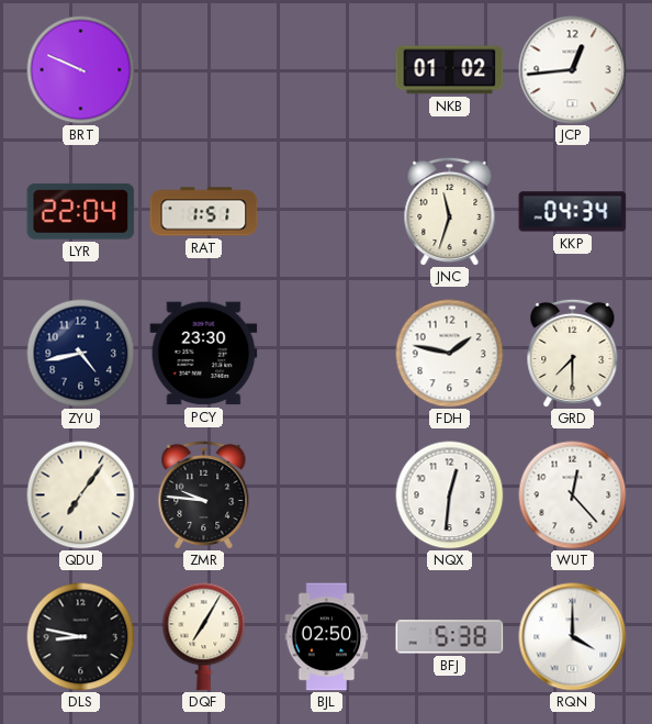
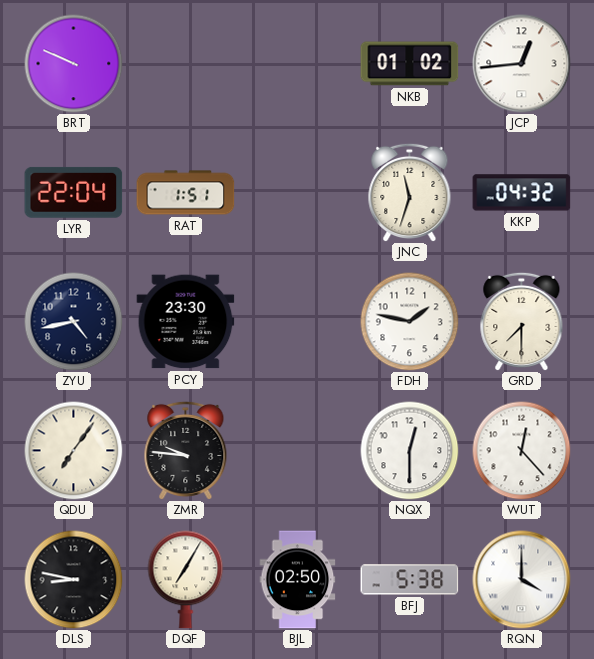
KKP: 04:34 -> 04:32 (522, 193)
NQX: 12:31 -> 12:30 (410, 451)
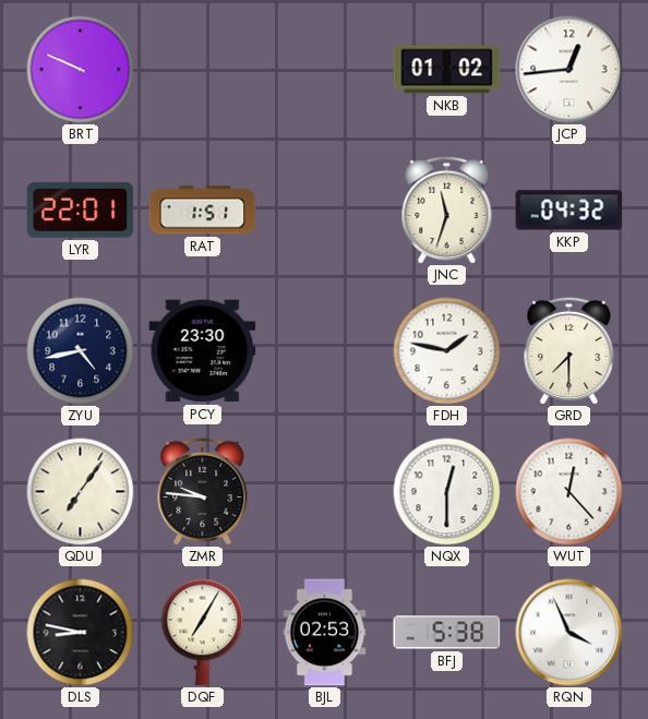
LYR: 22:04 -> 22:01 (81, 209)
BJL: 02:50 -> 02:53 (325, 633)
RQN: 4:00 -> 3:56 (569, 633)
